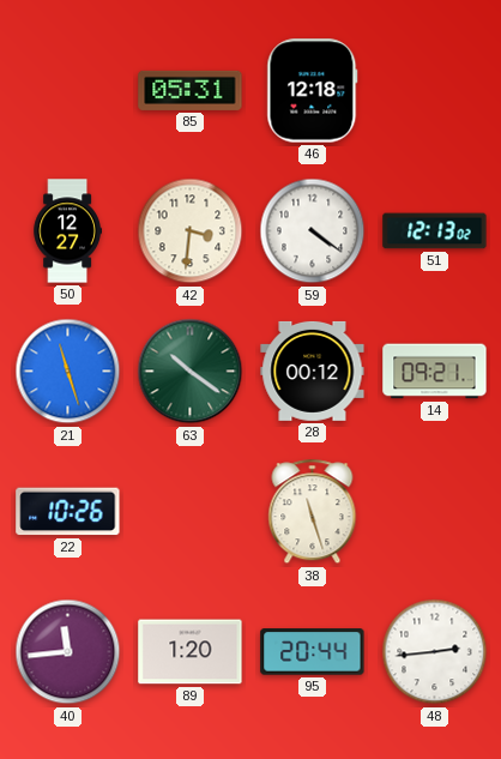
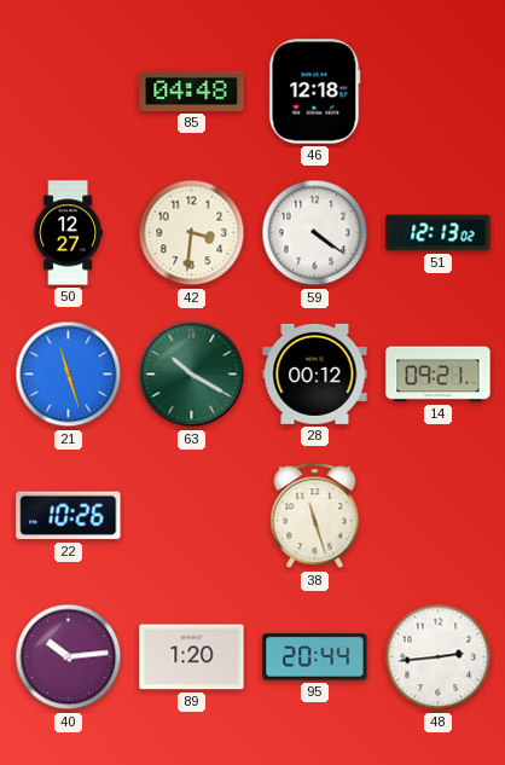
85: 05:31 -> 04:48 (192, 91)
63: 10:21 -> 10:20 (192, 375)
40: 11:44 -> 10:14 (69, 657)
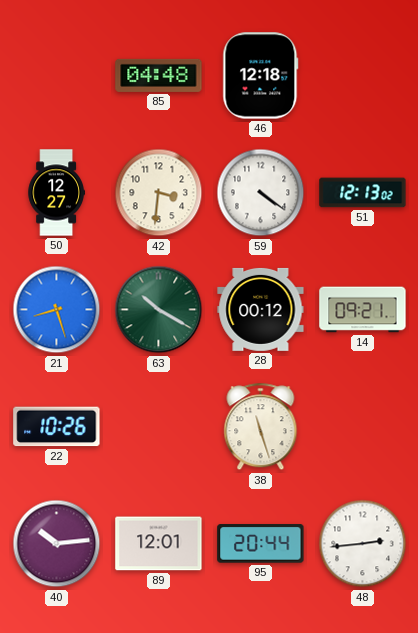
21: 11:27 -> 8:27 (57, 310)
89: 1:20 -> 12:01 (159, 544)
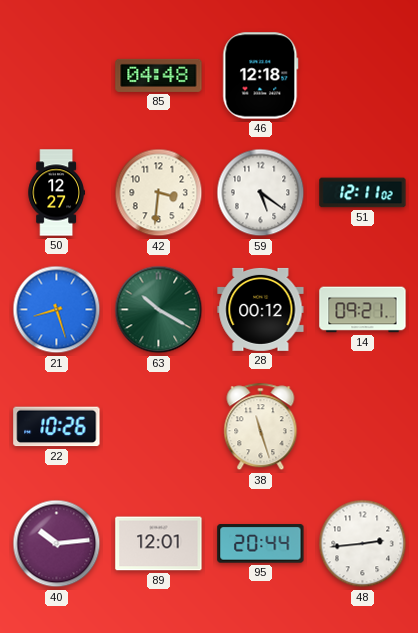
59: 4:21 -> 5:21 (261, 193)
51: 12:13 -> 12:11 (363, 193)
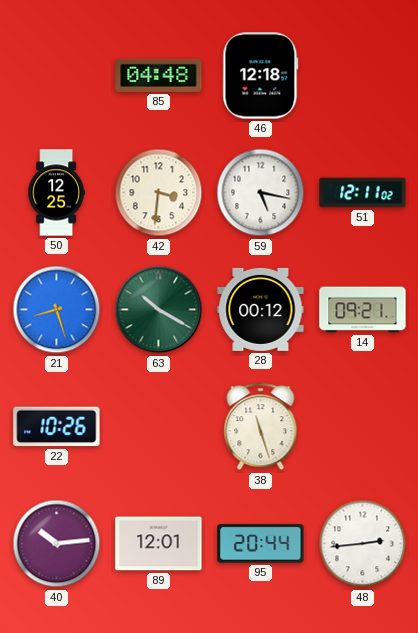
50: 12:27 -> 12:25 (56, 193)
59: 5:21 -> 5:17 (261, 193)
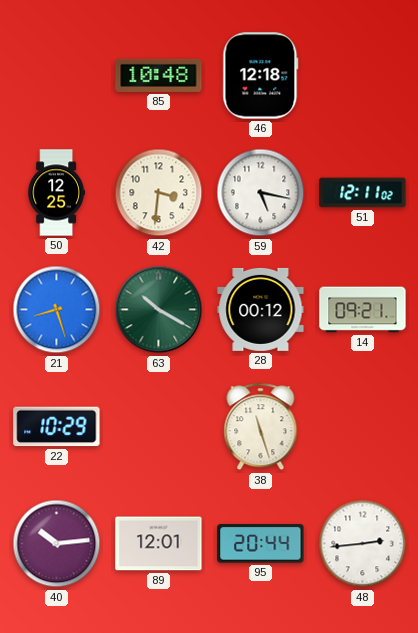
85: 04:48 -> 10:48 (159, 75)
22: 10:26 -> 10:29 (57, 427)
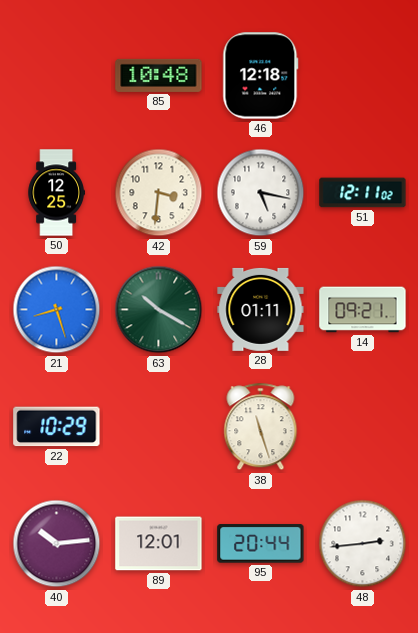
28: 00:12 -> 01:11 (261, 309)
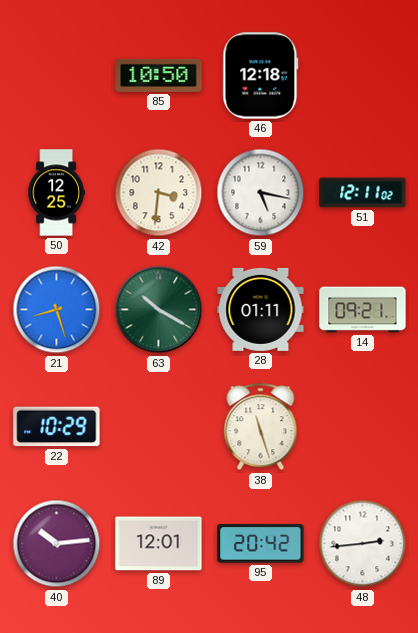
85: 10:48 -> 10:50 (159, 75)
95: 20:44 -> 20:42 (261, 544)
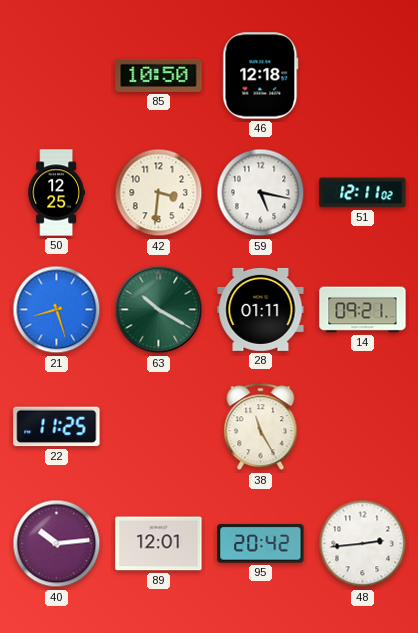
22: 10:29 -> 11:25 (57, 427)
38: 11:27 -> 11:25 (261, 427)
